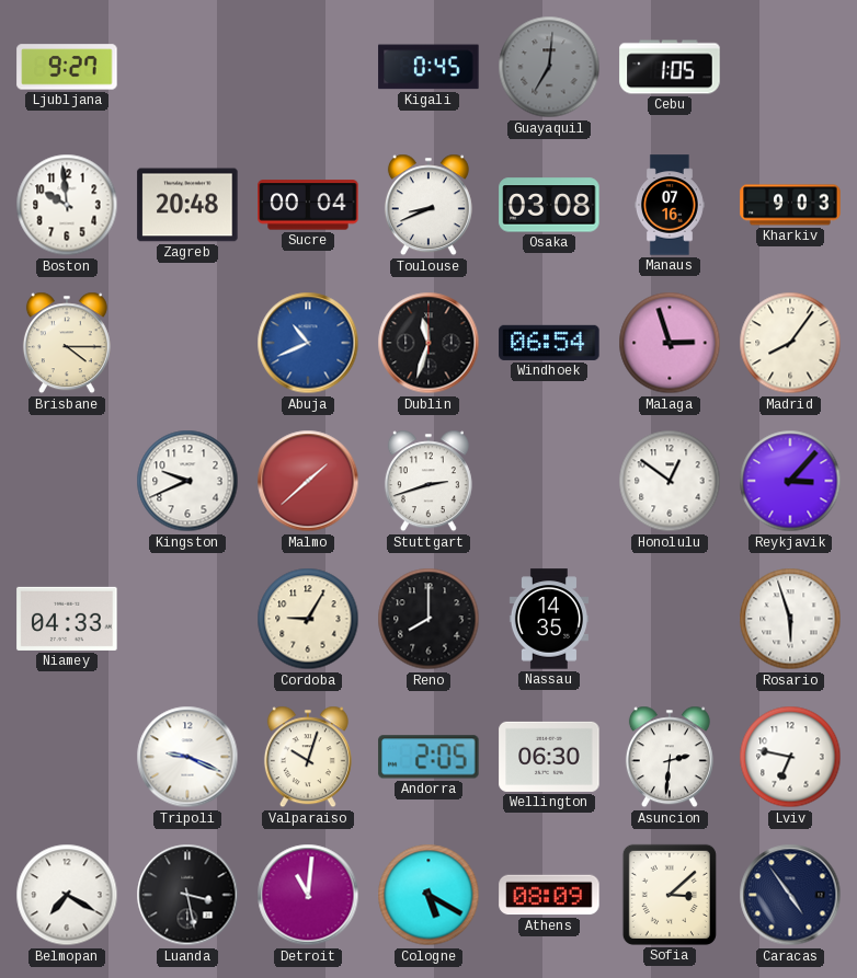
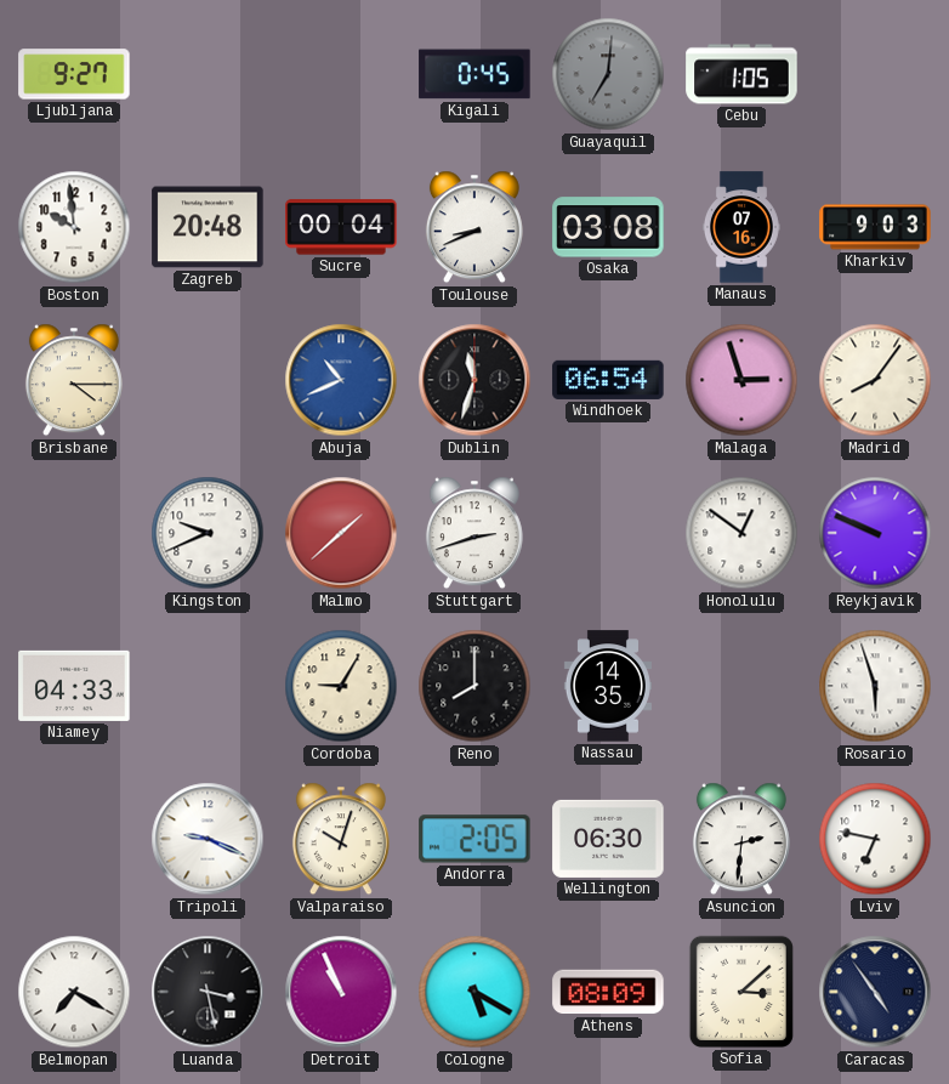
Reykjavik: 3:07 -> 9:49 (875, 533)
Detroit: 11:01 -> 10:56 (341, 992)
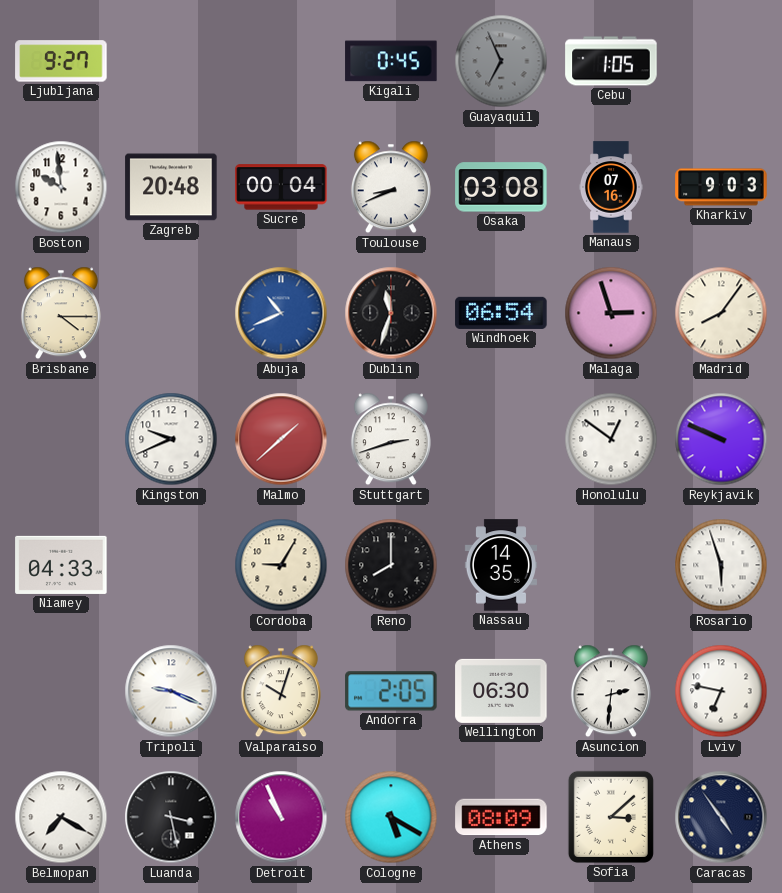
Guayaquil: 7:01 -> 6:56 (501, 61)
